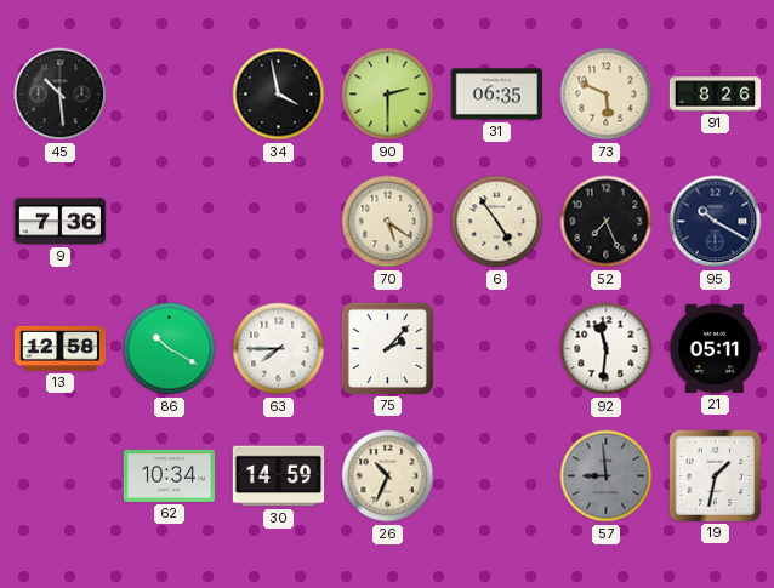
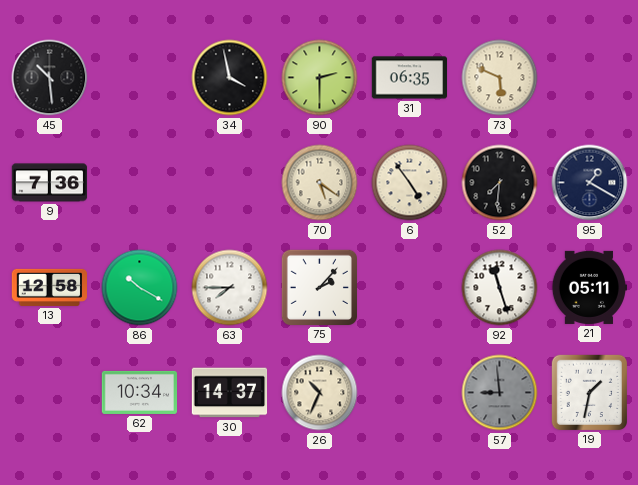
91: 8:26 -> none (716, 95)
52: 7:26 -> 7:31 (500, 183)
95: 10:20 -> 1:20 (590, 183)
92: 11:31 -> 11:27 (500, 288)
30: 14:59 -> 14:37 (230, 393)
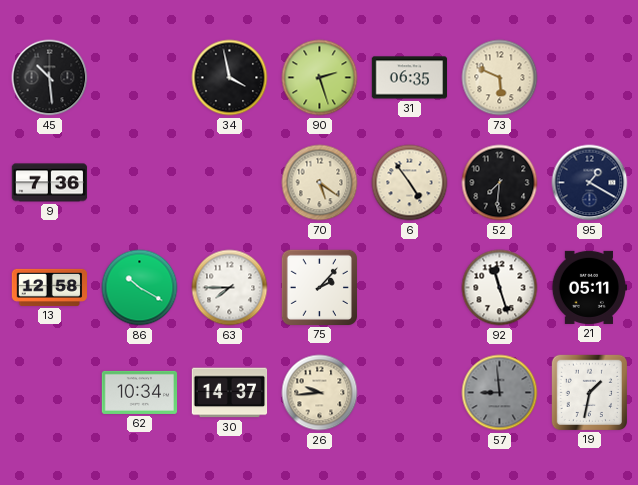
90: 2:30 -> 2:27 (320, 78)
26: 10:34 -> 9:44 (320, 393)
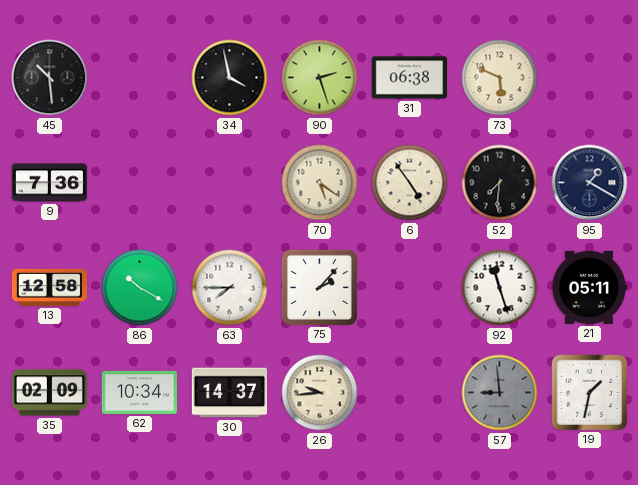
31: 06:35 -> 06:38 (410, 78)
35: none -> 02:09 (50, 393)
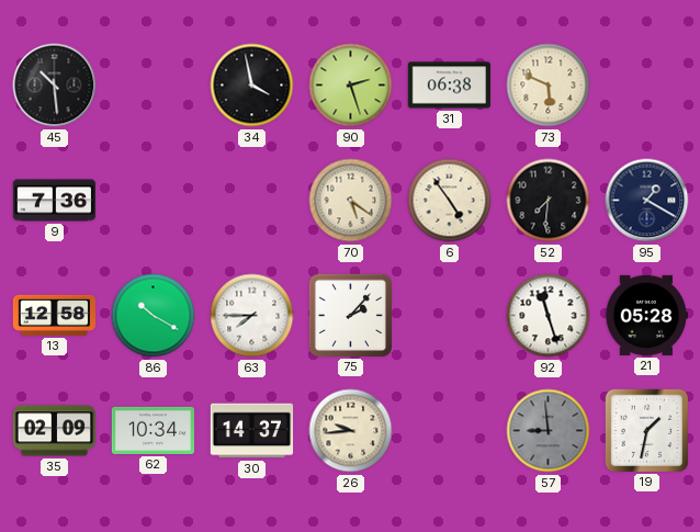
21: 05:11 -> 05:28 (645, 315)
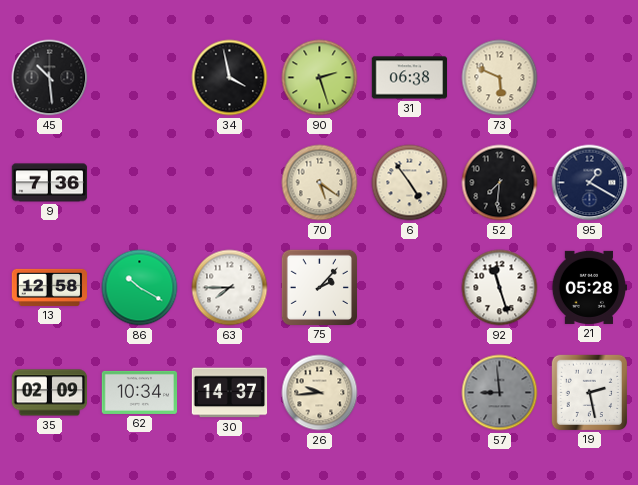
19: 1:32 -> 2:28 (589, 392)
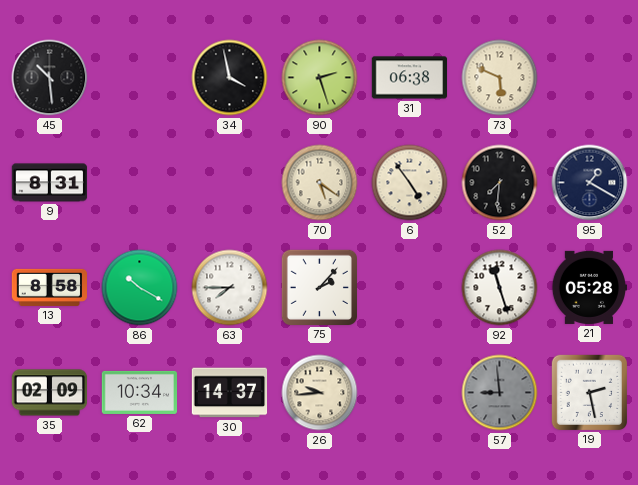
9: 7:36 -> 8:31 (50, 183)
13: 12:58 -> 8:58 (50, 287)
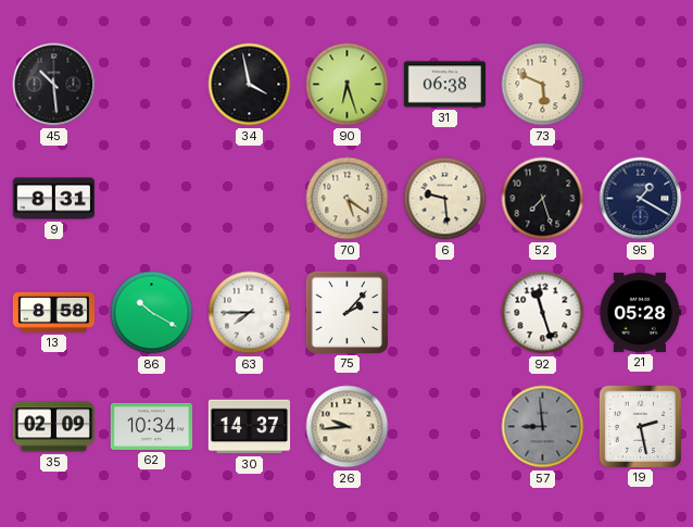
90: 2:27 -> 6:27 (348, 85)
6: 4:54 -> 9:29 (445, 199)
52: 7:31 -> 7:27 (543, 199)
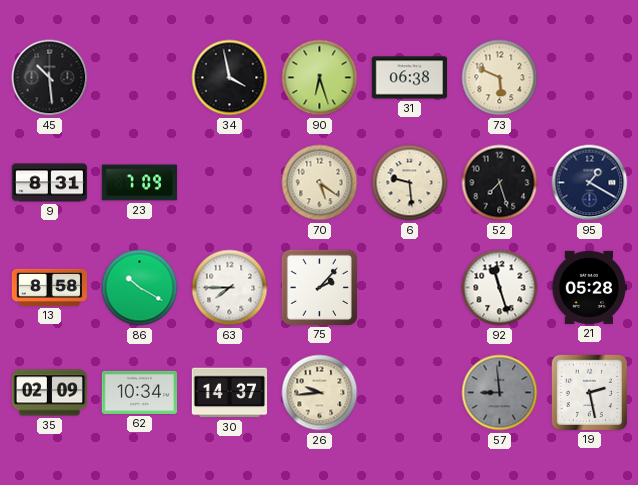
23: none -> 7:09 (140, 183)
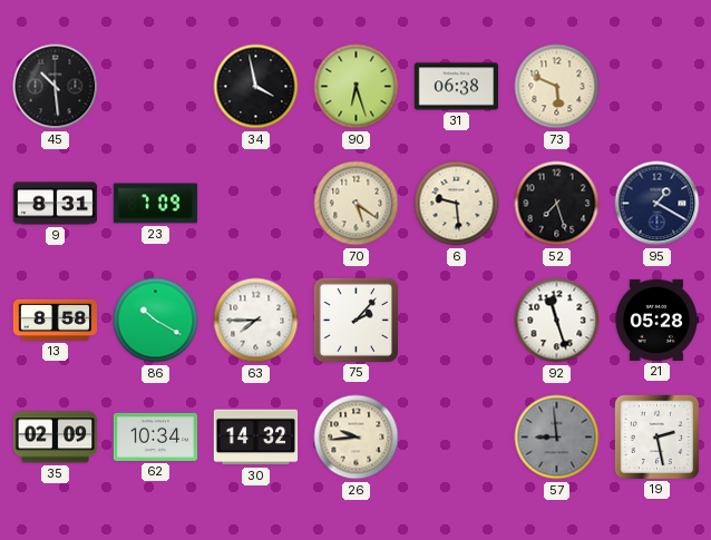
30: 14:37 -> 14:32 (256, 438)
